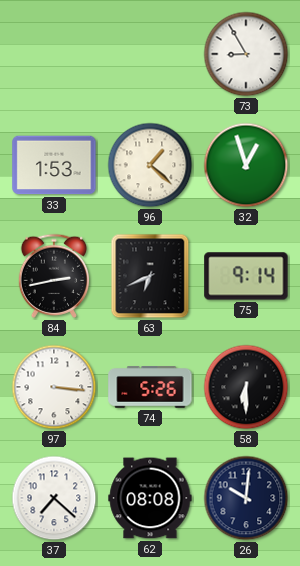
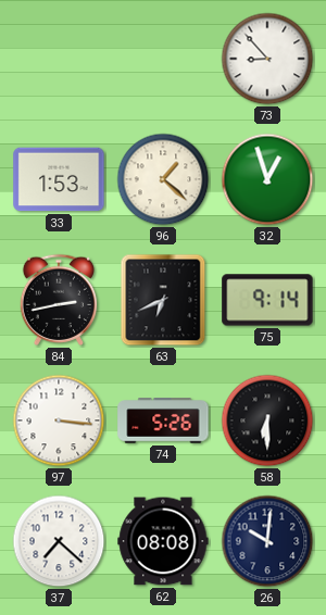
73: 8:55 -> 8:53 (267, 59)
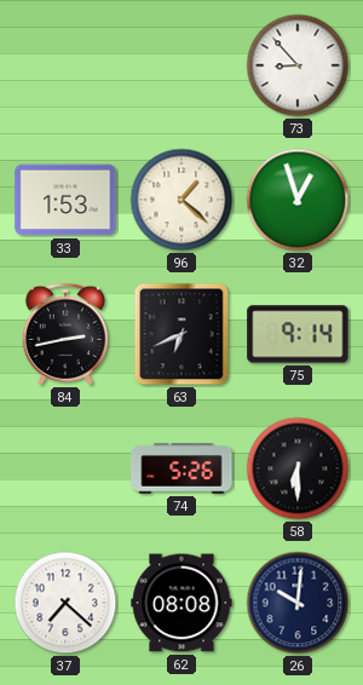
97: 3:16 -> none (59, 421)
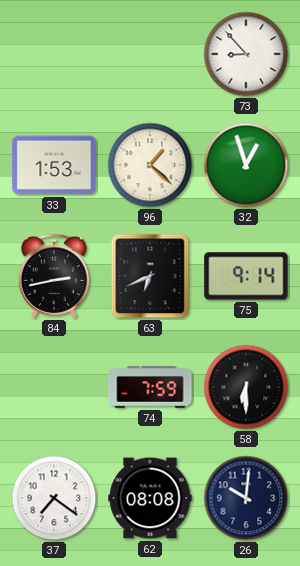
74: 5:26 -> 7:59 (150, 387)
37: 7:22 -> 7:21 (54, 498)
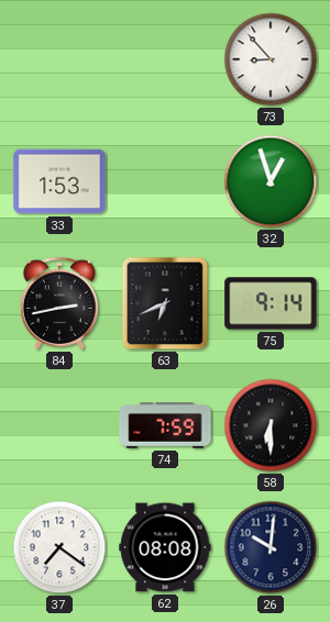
96: 1:22 -> none (150, 165)
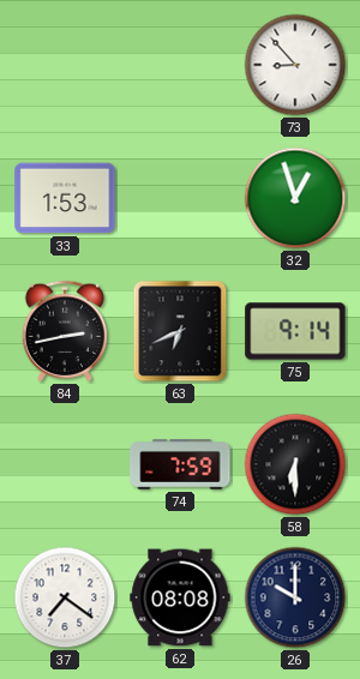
26: 10:01 -> 10:00 (295, 597)
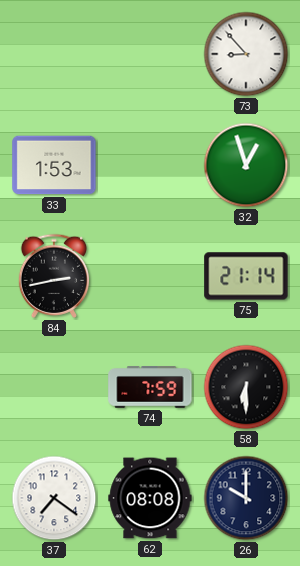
63: 6:41 -> none (180, 331)
75: 9:14 -> 21:14 (246, 276)
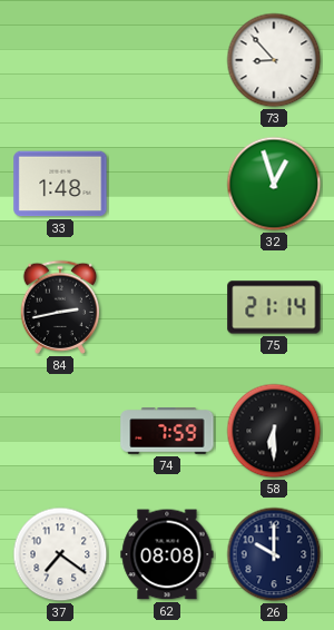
33: 1:53 -> 1:48 (60, 184)
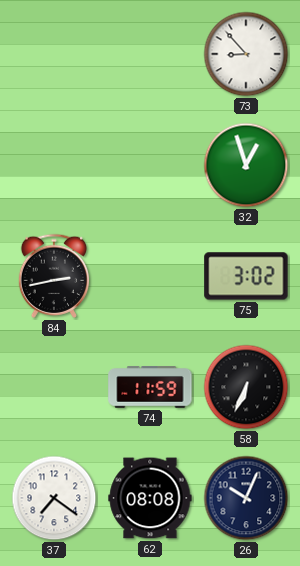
33: 1:48 -> none (60, 184)
75: 21:14 -> 3:02 (246, 276)
74: 7:59 -> 11:59 (150, 387)
58: 6:30 -> 6:34 (246, 387)
26: 10:00 -> 10:04 (246, 498)
